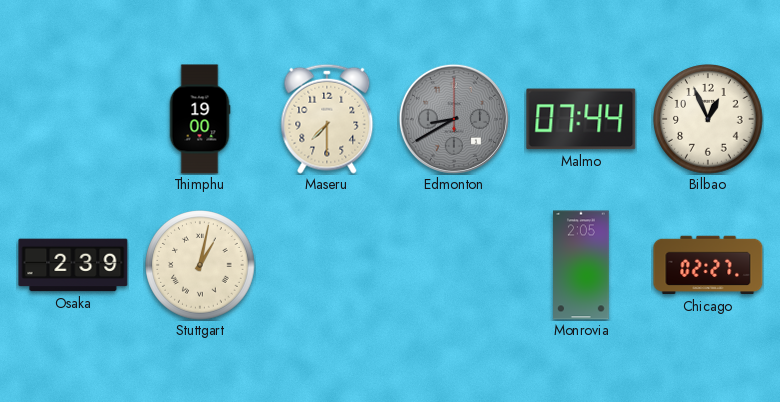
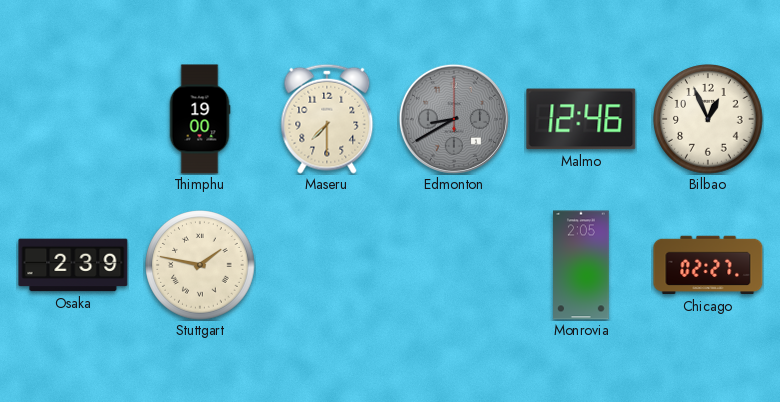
Malmo: 07:44 -> 12:46 (581, 119)
Stuttgart: 1:02 -> 1:47 (200, 265)
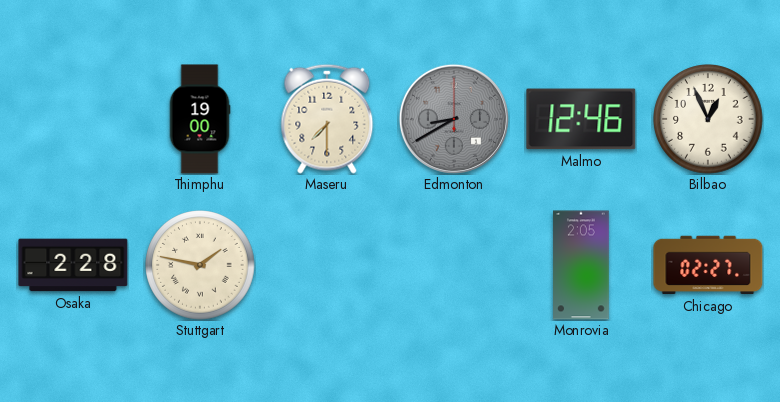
Osaka: 2:39 -> 2:28 (73, 265)
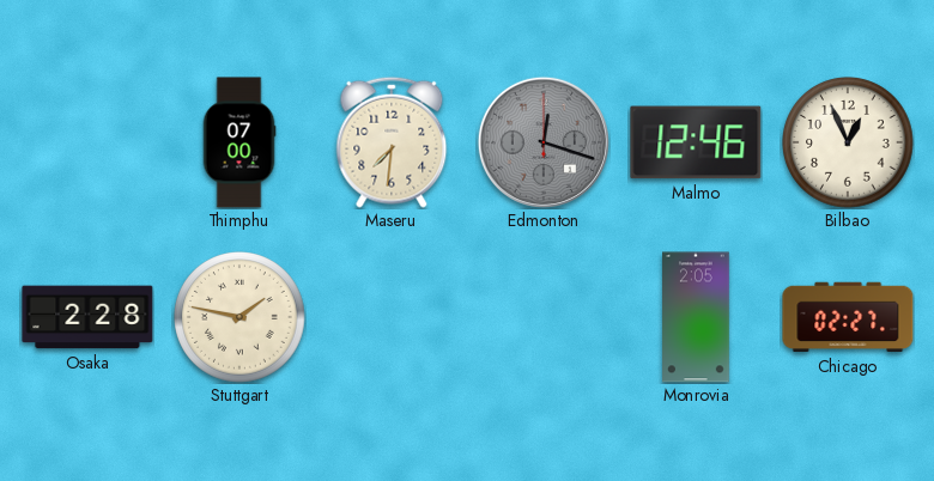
Thimphu: 19:00 -> 07:00 (239, 142)
Maseru: 7:30 -> 7:31 (392, 142)
Edmonton: 8:40 -> 12:18 (544, 142)
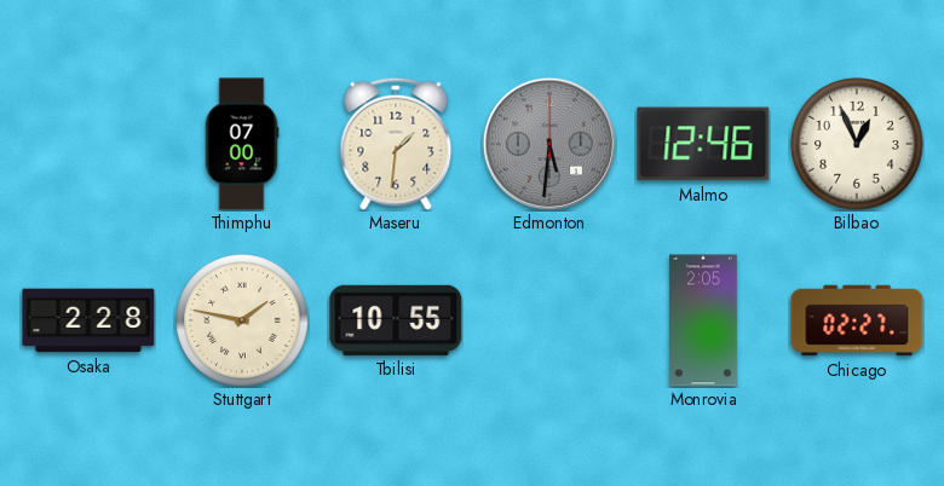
Maseru: 7:31 -> 1:31 (396, 144)
Edmonton: 12:18 -> 5:31 (549, 144)
Tbilisi: none -> 10:55 (396, 320)
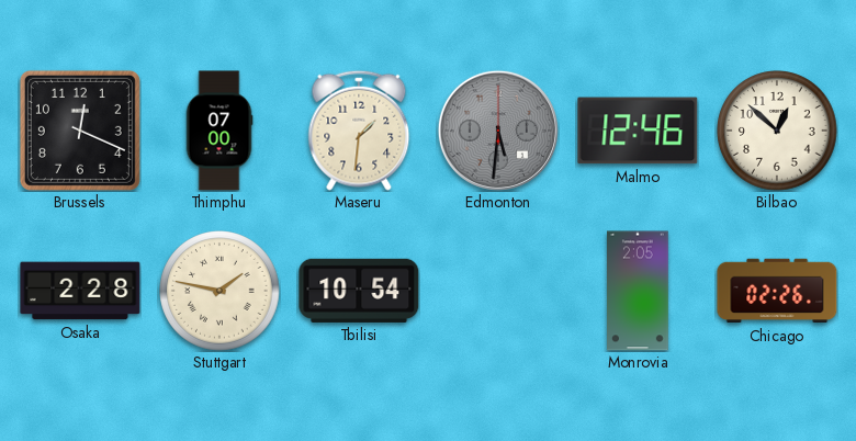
Brussels: none -> 12:19 (80, 131)
Bilbao: 12:56 -> 12:52 (777, 131)
Tbilisi: 10:55 -> 10:54 (359, 291)
Chicago: 02:27 -> 02:26 (777, 291)
